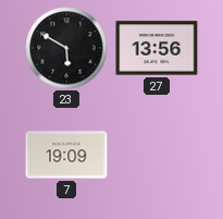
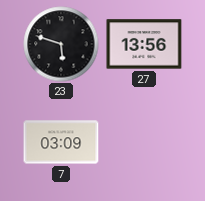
23: 5:50 -> 5:48 (61, 44)
7: 19:09 -> 03:09 (61, 142)
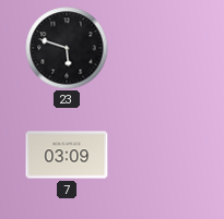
27: 13:56 -> none (144, 44)
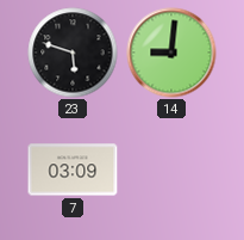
14: none -> 9:01 (171, 53)
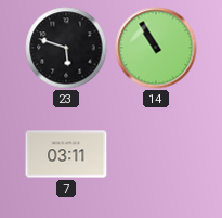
14: 9:01 -> 10:55 (156, 48)
7: 03:09 -> 03:11 (66, 154)
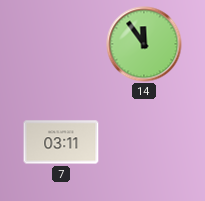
23: 5:48 -> none (66, 48)
14: 10:55 -> 11:54 (144, 44)
